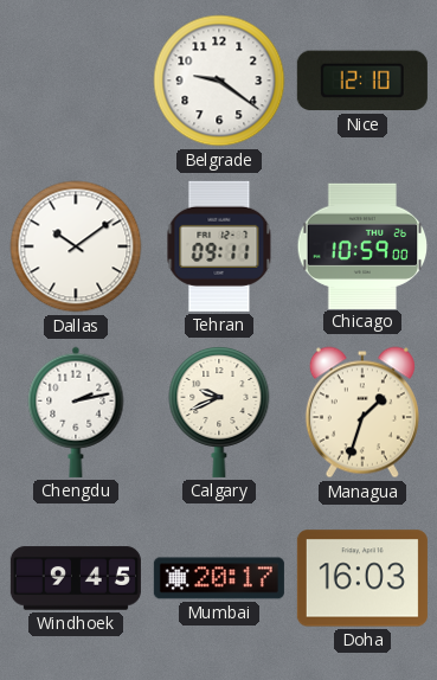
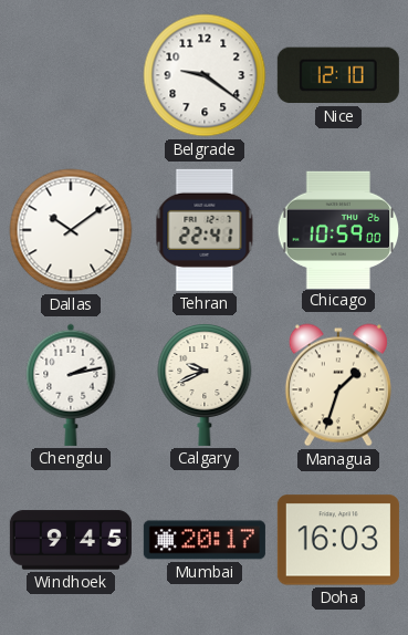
Tehran: 09:11 -> 22:41 (205, 230)
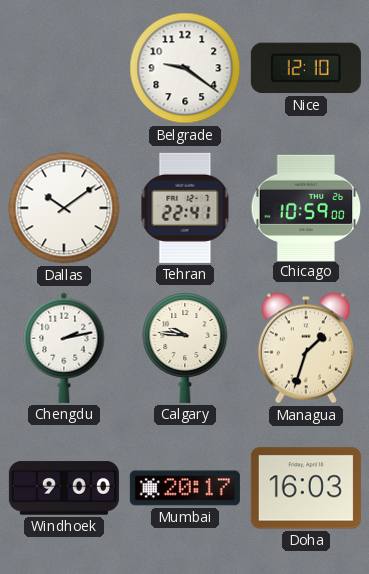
Calgary: 9:41 -> 9:46 (185, 348)
Windhoek: 9:45 -> 9:00 (64, 488)
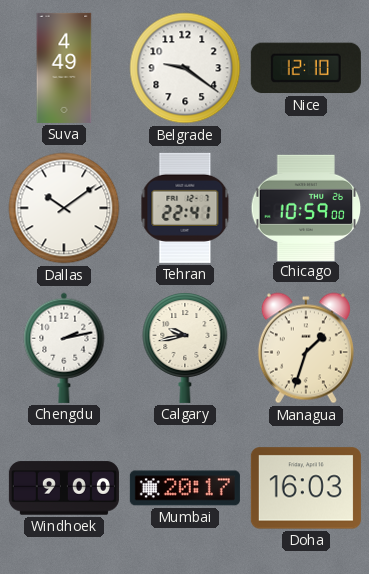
Suva: none -> 4:49 (64, 68)
Calgary: 9:46 -> 9:43 (185, 348)
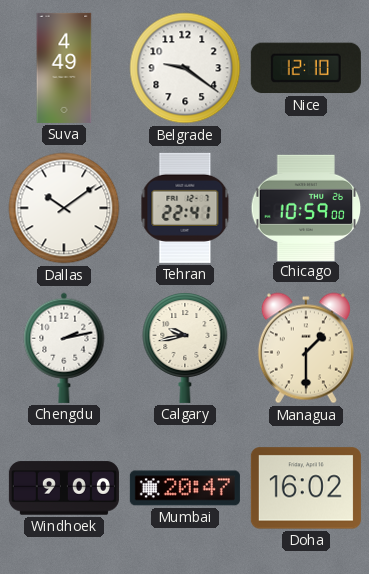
Managua: 1:33 -> 1:30 (306, 348)
Mumbai: 20:17 -> 20:47 (185, 488)
Doha: 16:03 -> 16:02 (306, 488)
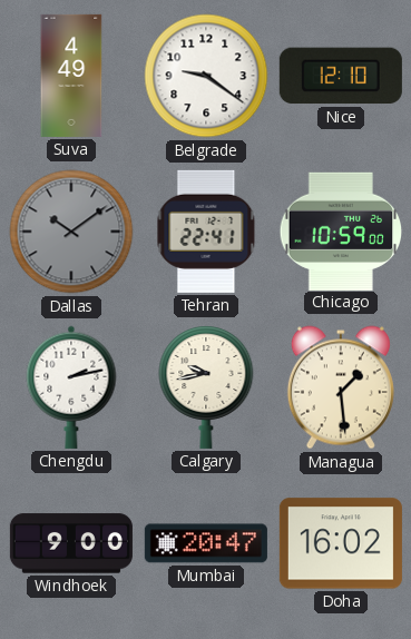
Dallas dial: white -> grey (71, 232)
Managua: 1:30 -> 1:29 (341, 387)
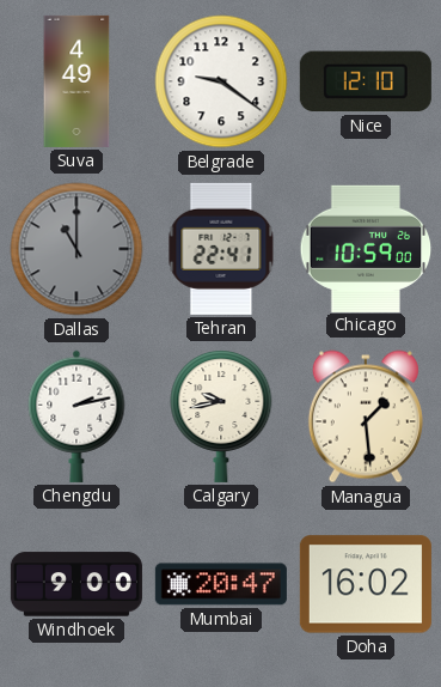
Dallas: 10:09 -> 11:00 (76, 249)
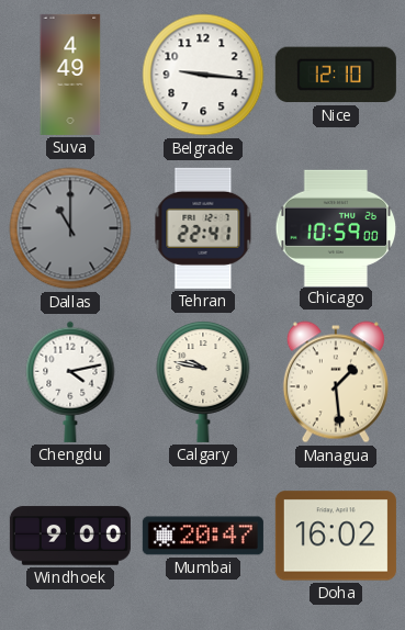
Belgrade: 9:21 -> 9:16 (203, 75)
Chengdu: 2:13 -> 4:13 (70, 382)
Calgary: 9:43 -> 9:47 (203, 382)
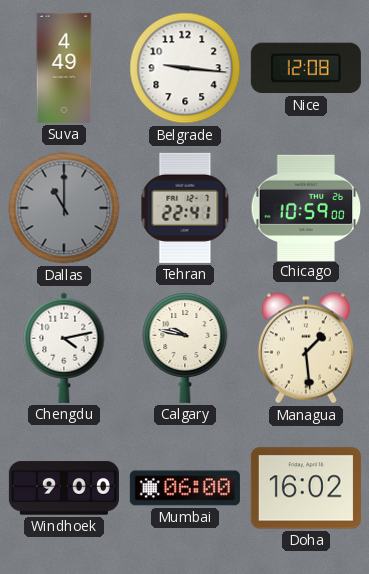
Nice: 12:10 -> 12:08 (306, 68)
Mumbai: 20:47 -> 06:00 (185, 488)
